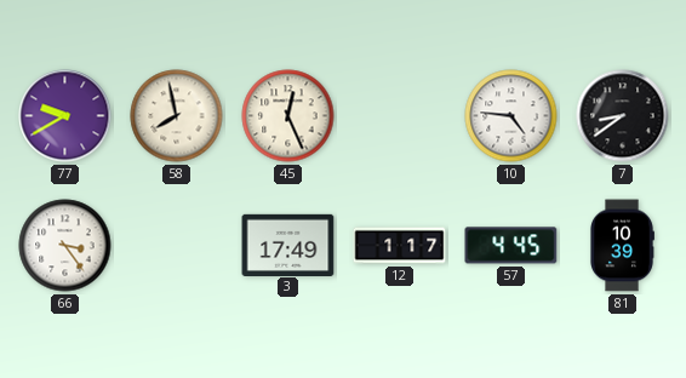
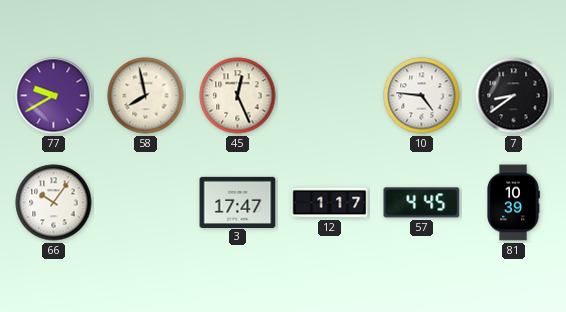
66: 3:24 -> 10:06 (54, 203)
3: 17:49 -> 17:47 (238, 202)
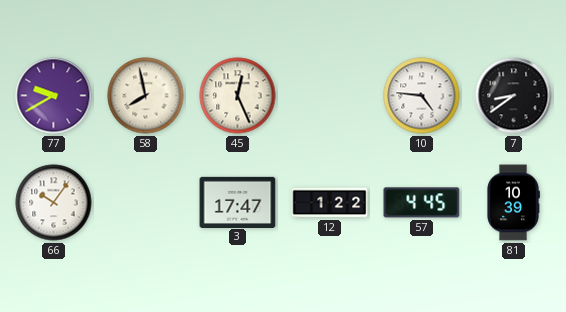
12: 1:17 -> 1:22 (330, 203)
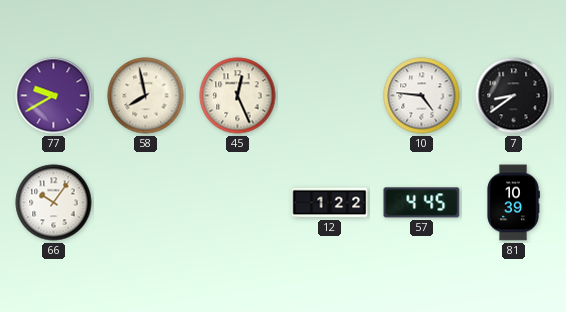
3: 17:47 -> none (238, 202)
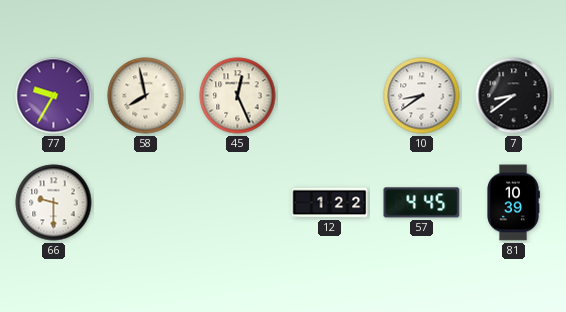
77: 9:40 -> 9:35 (54, 96)
10: 4:46 -> 8:39 (422, 96)
66: 10:06 -> 9:30 (54, 203)
